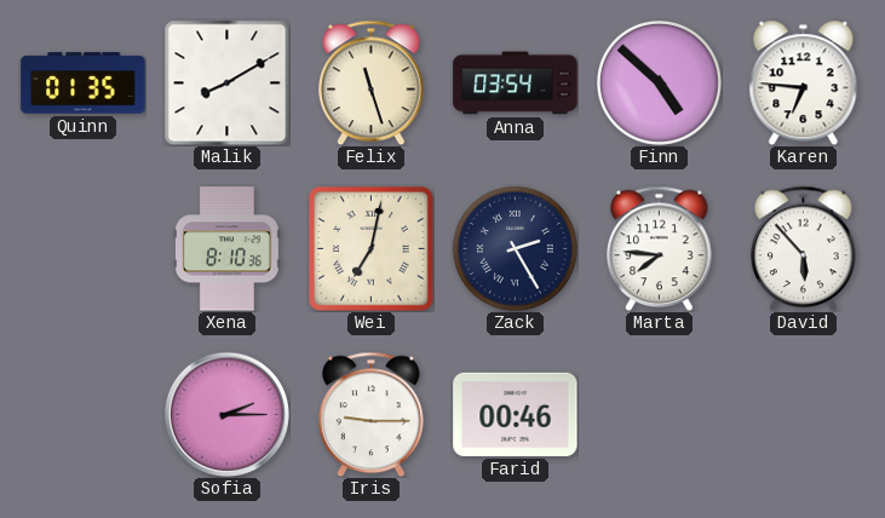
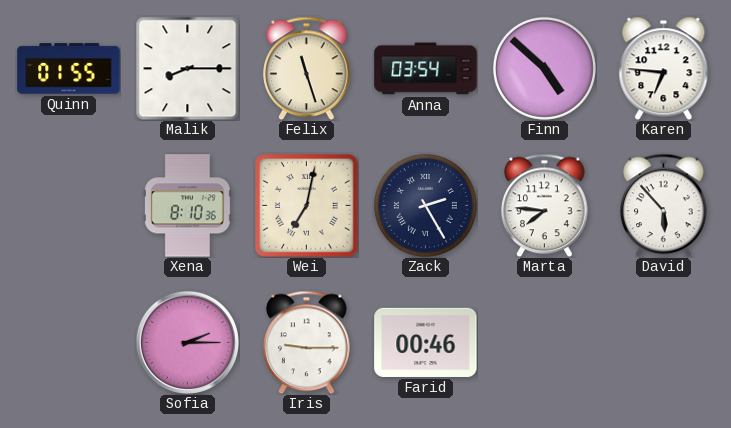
Quinn: 01:35 -> 01:55 (69, 69)
Malik: 8:10 -> 8:15 (187, 68)
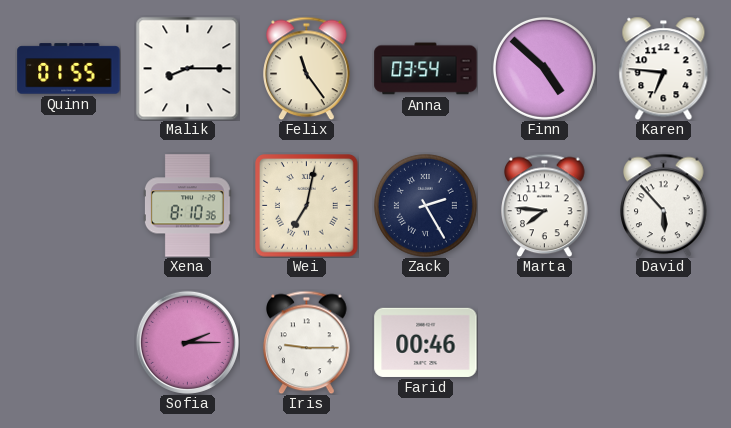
Felix: 11:27 -> 11:24 (307, 68)
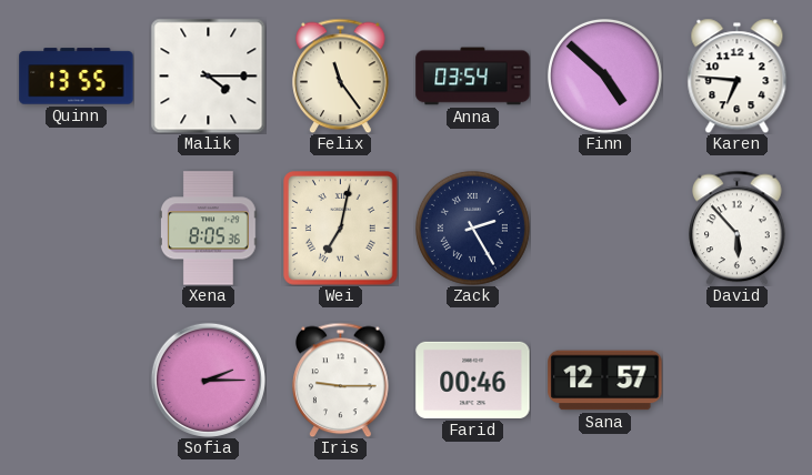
Quinn: 01:55 -> 13:55 (77, 77)
Malik: 8:15 -> 4:15 (208, 75)
Xena: 8:10 -> 8:05 (209, 229)
Marta: 7:46 -> none (545, 205)
Sana: none -> 12:57 (605, 381)
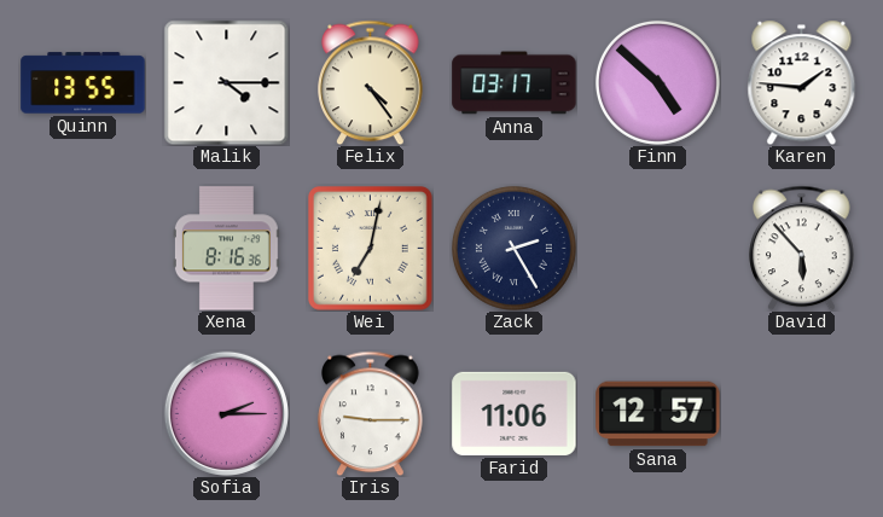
Felix: 11:24 -> 4:24 (371, 82)
Anna: 03:54 -> 03:17 (515, 83)
Karen: 6:46 -> 1:46 (802, 82)
Xena: 8:05 -> 8:16 (227, 249)
Farid: 00:46 -> 11:06 (515, 413)
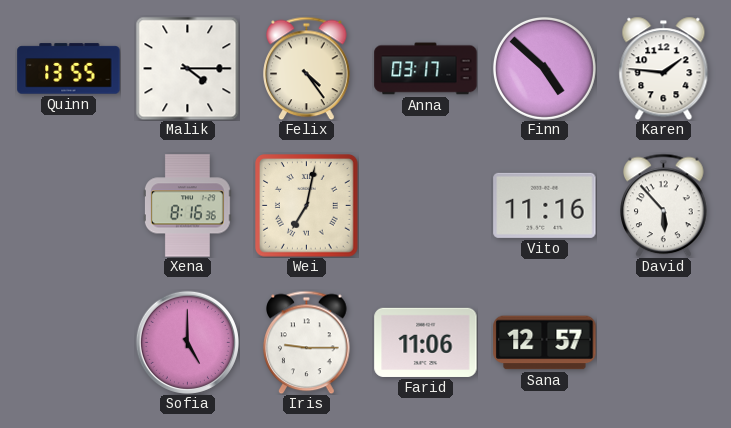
Zack: 2:25 -> none (513, 248)
Vito: none -> 11:16 (545, 205)
Sofia: 2:15 -> 5:00 (187, 342)
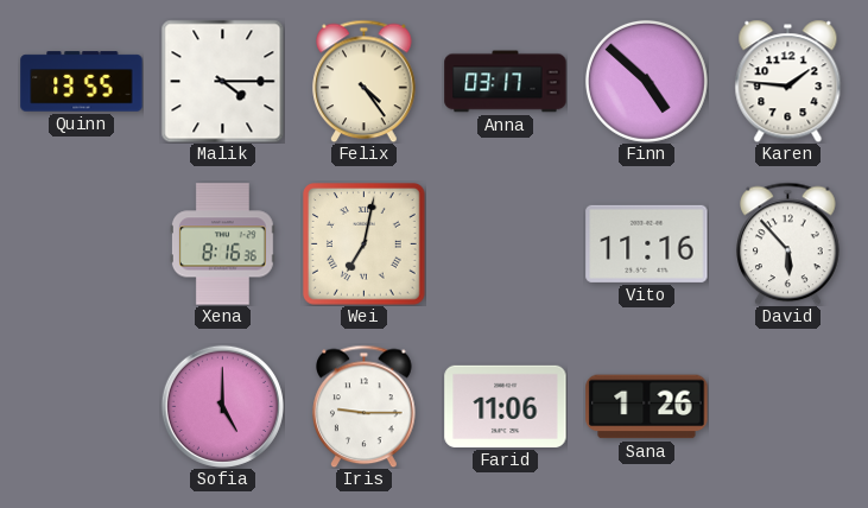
Sana: 12:57 -> 1:26 (647, 407)
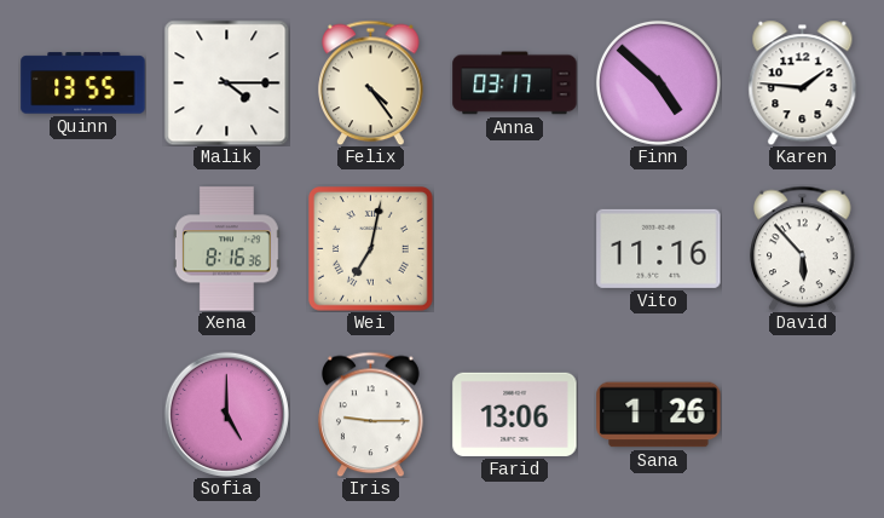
Farid: 11:06 -> 13:06 (515, 414)
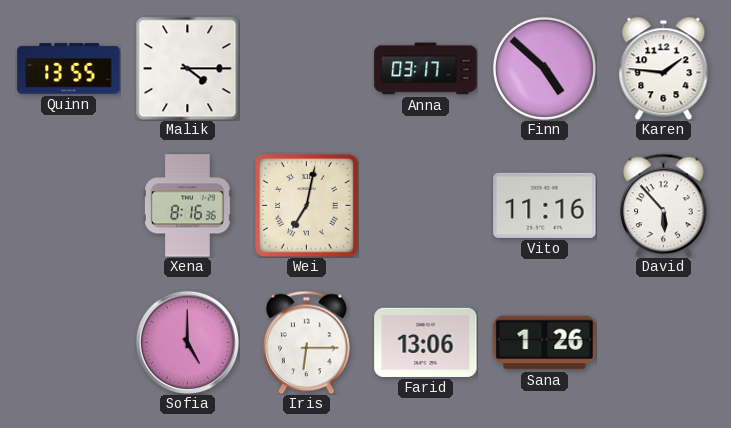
Felix: 4:24 -> none (371, 82)
Iris: 9:15 -> 6:15 (307, 342)
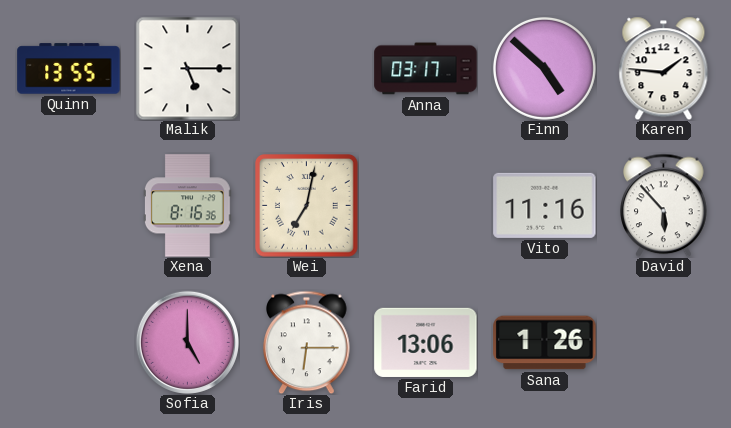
Malik: 4:15 -> 5:15 (187, 68)
